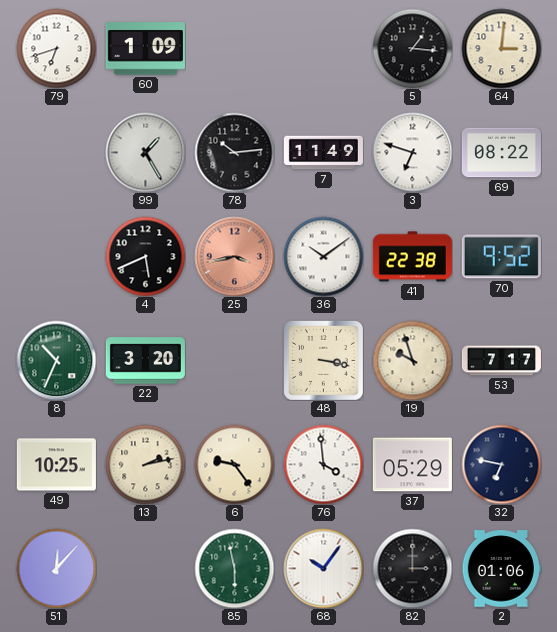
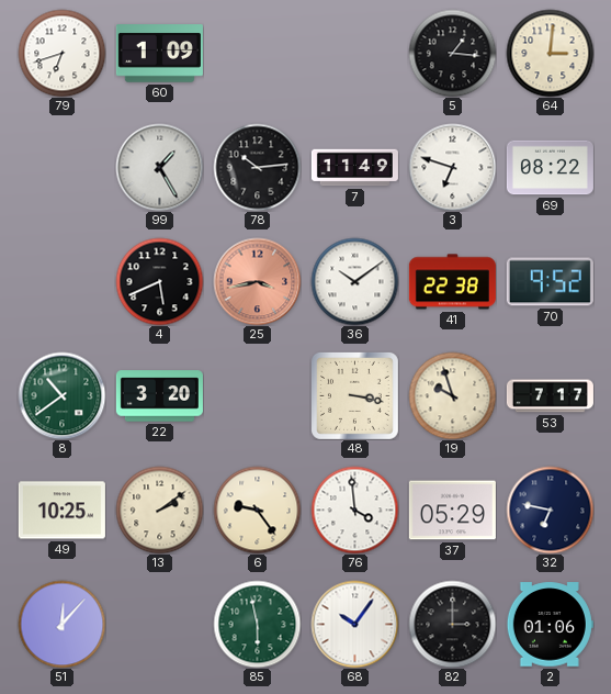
8: 10:34 -> 10:39 (61, 395)
13: 2:13 -> 2:09 (159, 510)
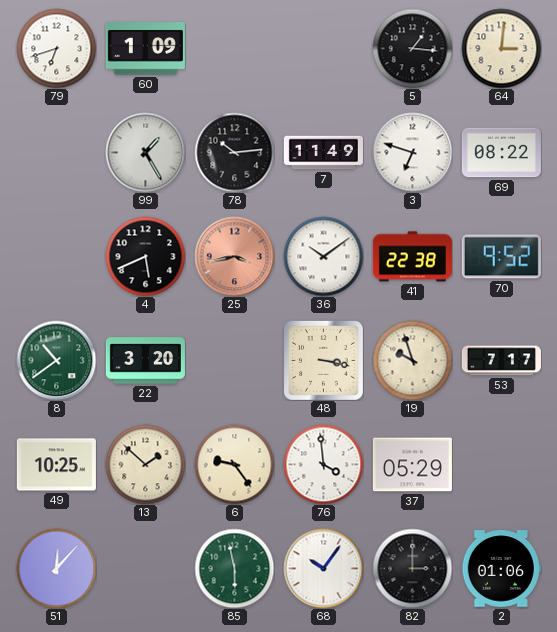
13: 2:09 -> 1:52 (145, 464)
32: 6:47 -> none (550, 510)
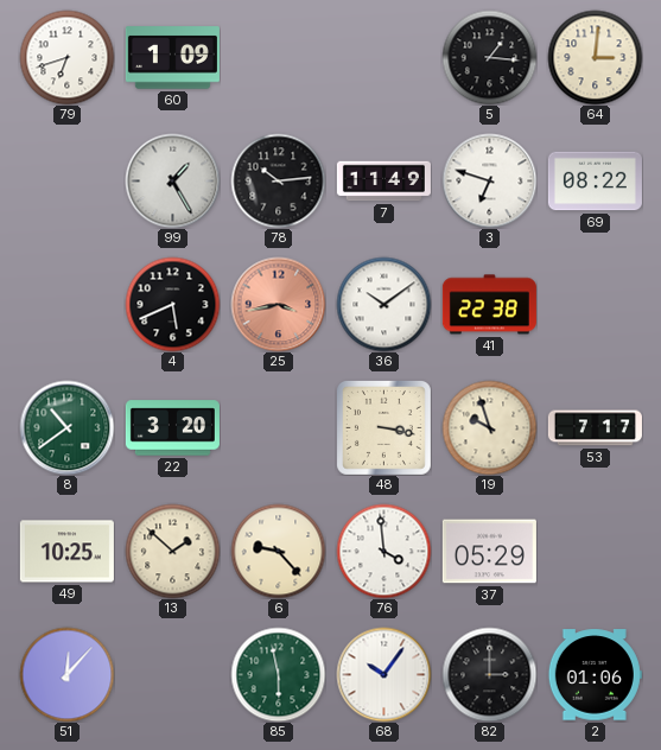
70: 9:52 -> none (501, 257)
6: 9:24 -> 9:23 (278, 551)
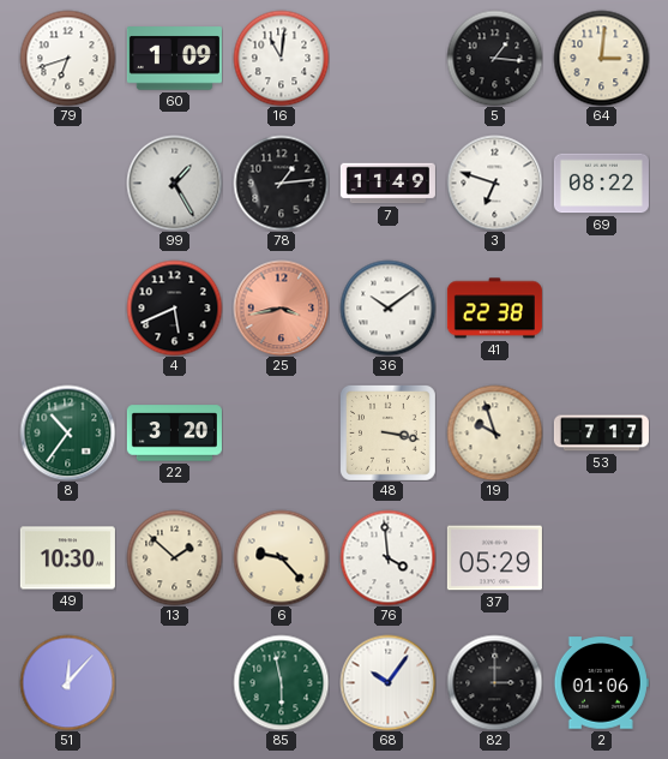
16: none -> 11:01 (281, 58)
78: 10:14 -> 1:14 (281, 183)
8: 10:39 -> 10:36 (67, 432)
49: 10:25 -> 10:30 (67, 558)
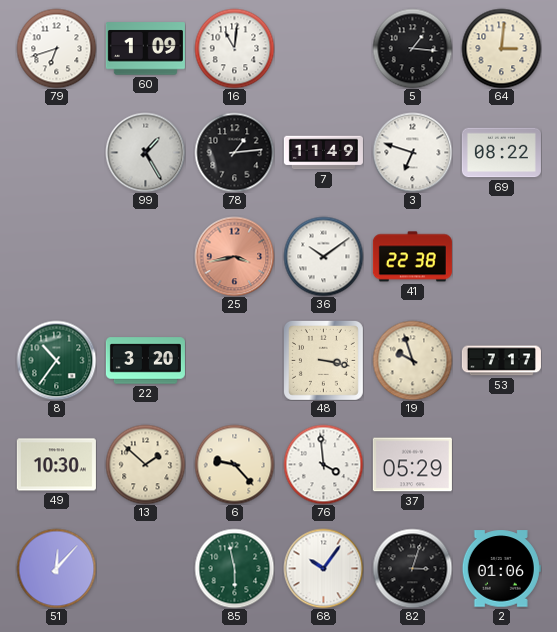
4: 5:41 -> none (174, 307)
82: 3:00 -> 3:03 (412, 568)
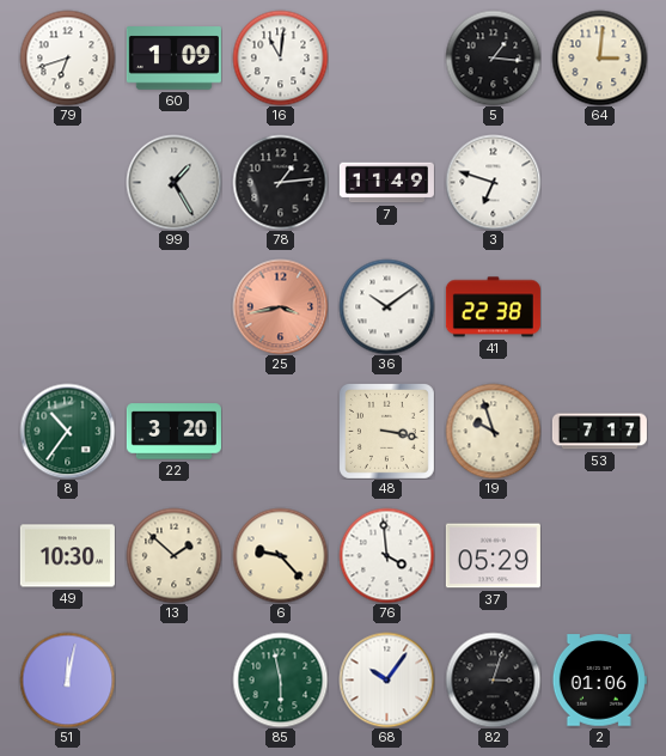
69: 08:22 -> none (501, 153)
51: 12:07 -> 12:02 (67, 679)
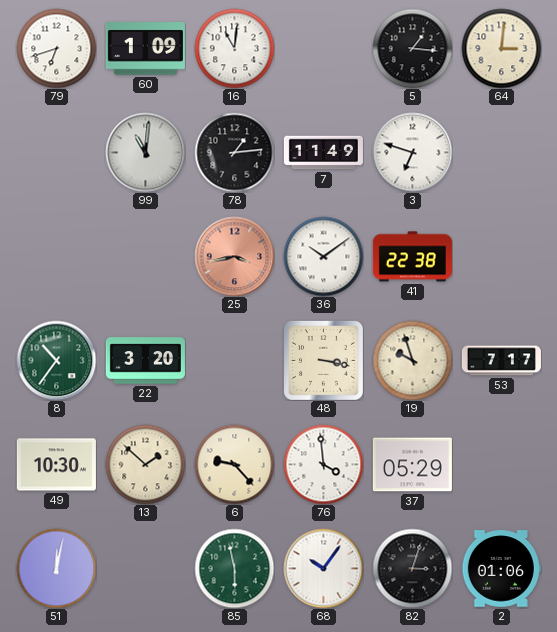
99: 1:25 -> 11:01 (145, 152)
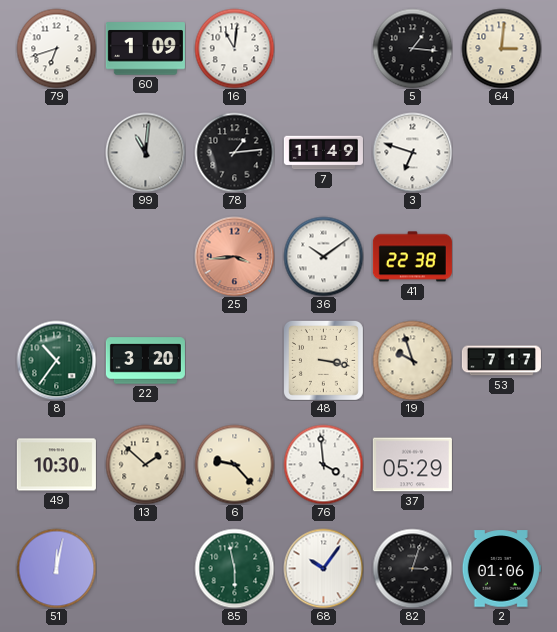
25: 3:43 -> 3:44 (234, 256)
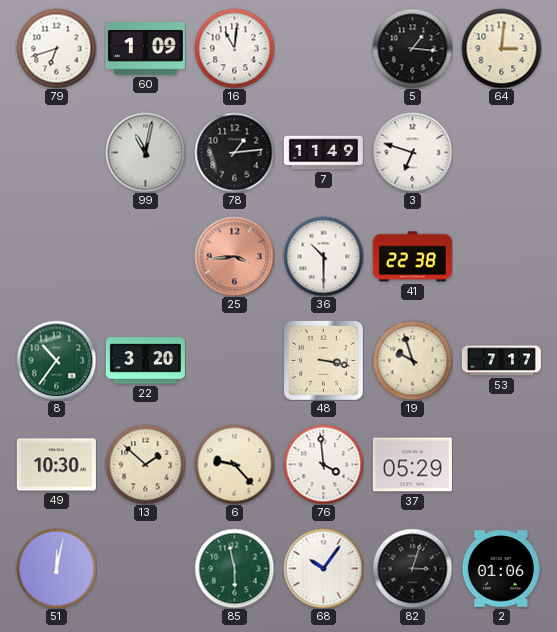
99: 11:01 -> 11:02 (145, 152)
36: 10:09 -> 10:30 (323, 256)
